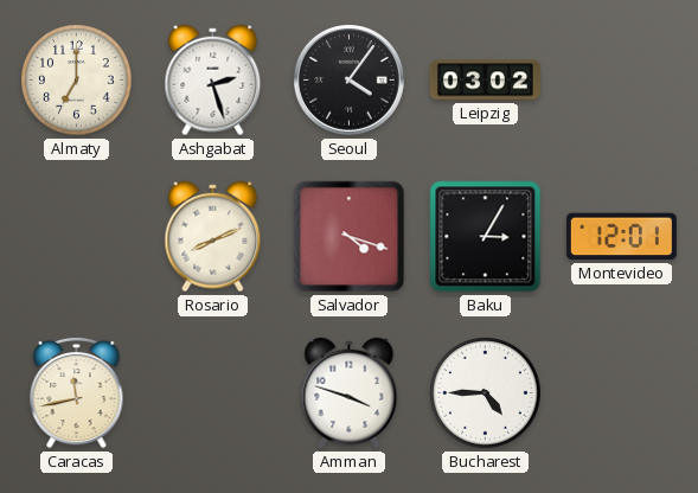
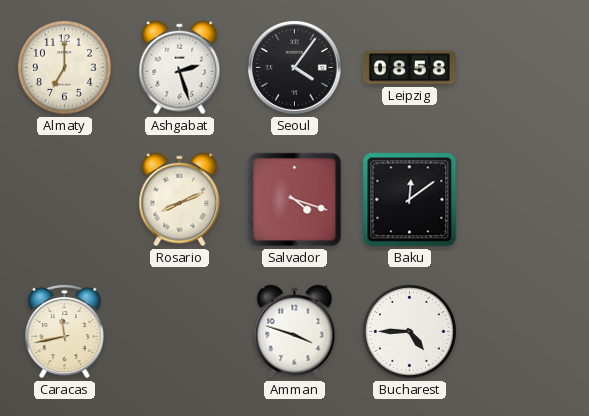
Leipzig: 03:02 -> 08:58 (409, 68)
Baku: 3:05 -> 12:09 (410, 200)
Montevideo: 12:01 -> none (621, 237)
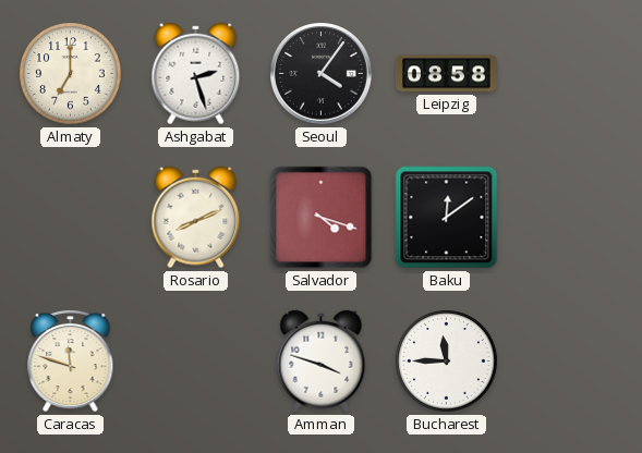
Caracas: 11:43 -> 11:48 (71, 360)
Bucharest: 4:45 -> 11:45 (447, 362)
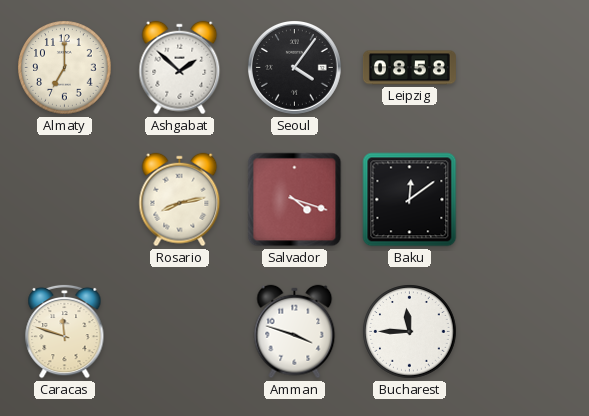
Ashgabat: 2:27 -> 1:52 (180, 68)
Rosario: 8:11 -> 8:13 (180, 200)
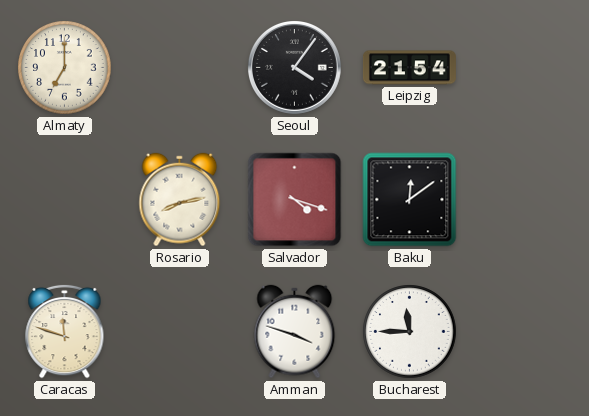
Ashgabat: 1:52 -> none (180, 68)
Leipzig: 08:58 -> 21:54 (409, 68)
